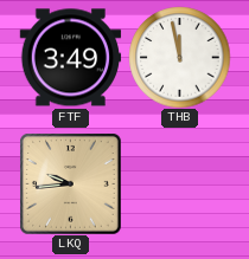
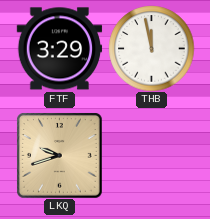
FTF: 3:49 -> 3:29 (59, 49)
LKQ: 9:44 -> 9:42 (60, 156)
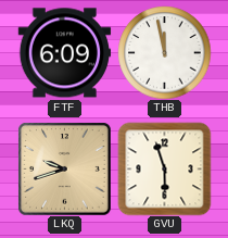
FTF: 3:29 -> 6:09 (64, 53)
GVU: none -> 5:57 (164, 168)
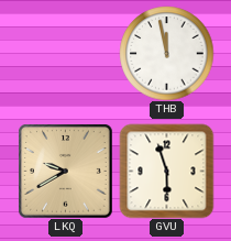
FTF: 6:09 -> none (64, 53)
LKQ: 9:42 -> 9:40 (66, 172)
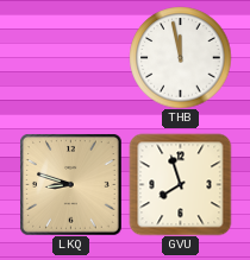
LKQ: 9:40 -> 8:48 (71, 185)
GVU: 5:57 -> 7:57 (180, 184)
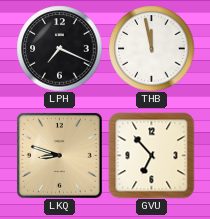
LPH: none -> 7:19 (59, 48)
GVU: 7:57 -> 6:53 (151, 155)
